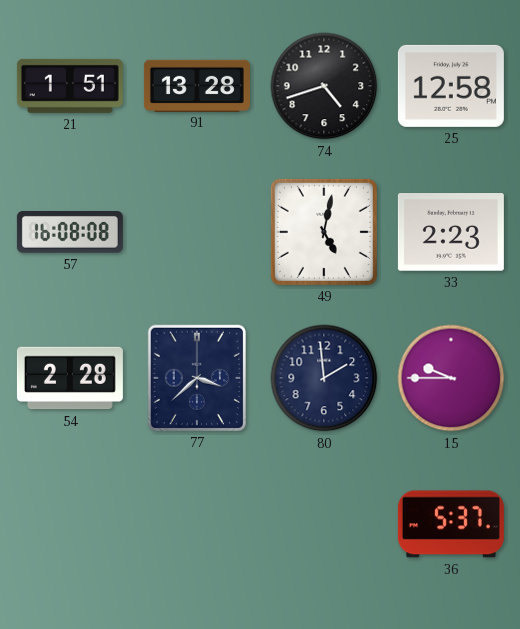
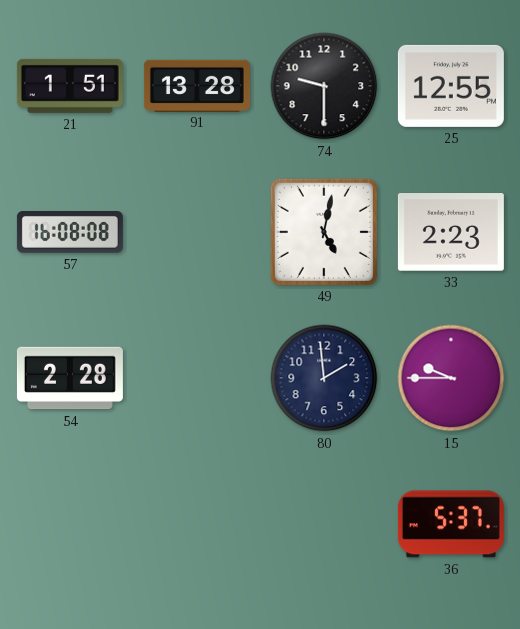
74: 4:42 -> 9:30 (324, 86)
25: 12:58 -> 12:55 (451, 86)
77: 3:38 -> none (197, 378)
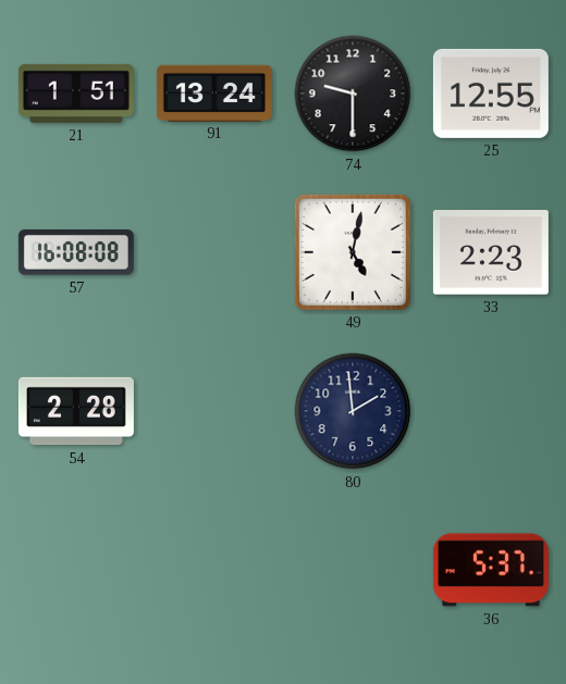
91: 13:28 -> 13:24 (214, 92)
15: 9:45 -> none (451, 378)
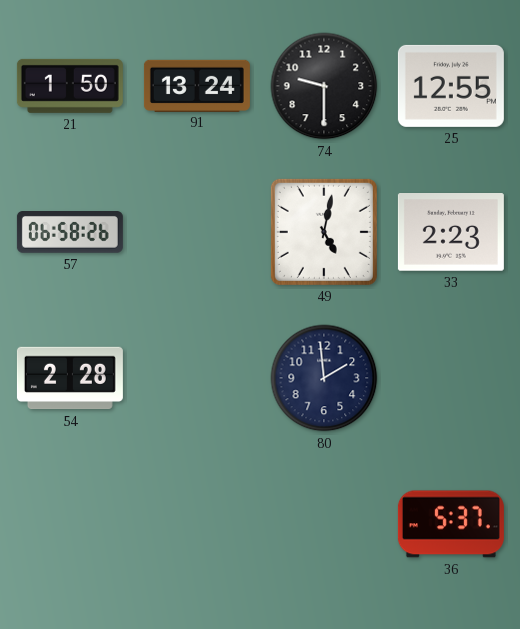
21: 1:51 -> 1:50 (70, 86)
57: 16:08 -> 06:58 (70, 233)
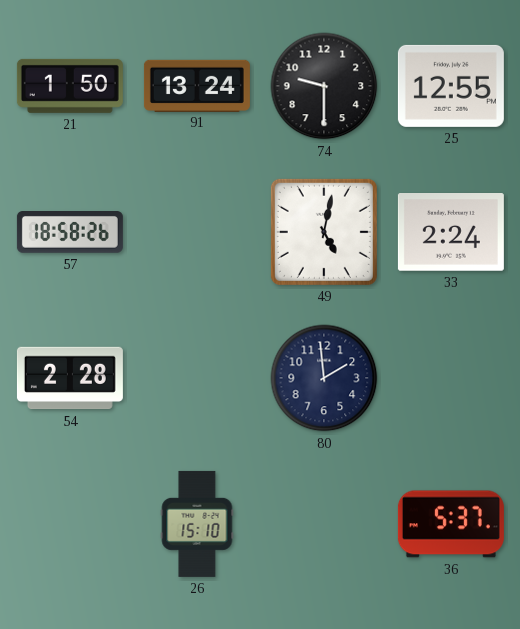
57: 06:58 -> 18:58 (70, 233)
33: 2:23 -> 2:24 (451, 233)
26: none -> 15:10 (197, 524)
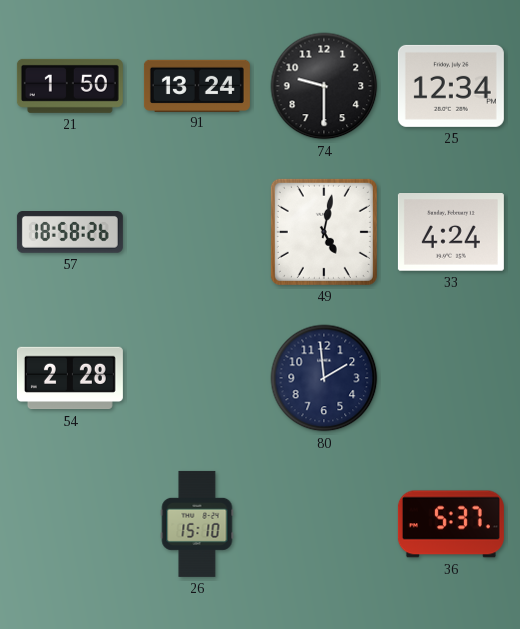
25: 12:55 -> 12:34 (451, 86)
33: 2:24 -> 4:24 (451, 233)
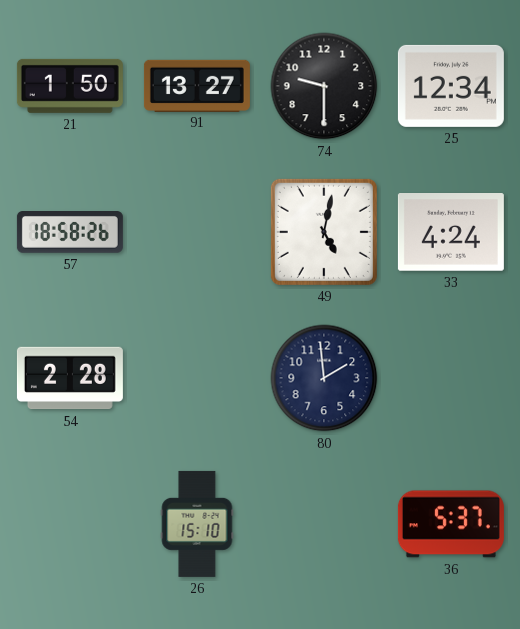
91: 13:24 -> 13:27 (197, 85)
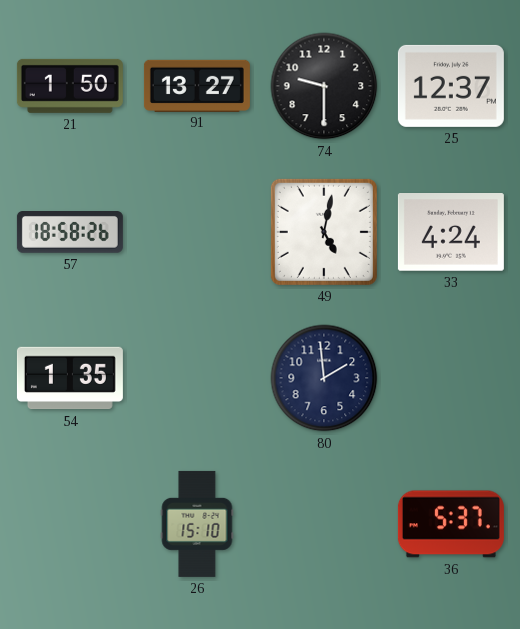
25: 12:34 -> 12:37 (451, 86)
54: 2:28 -> 1:35 (70, 378)
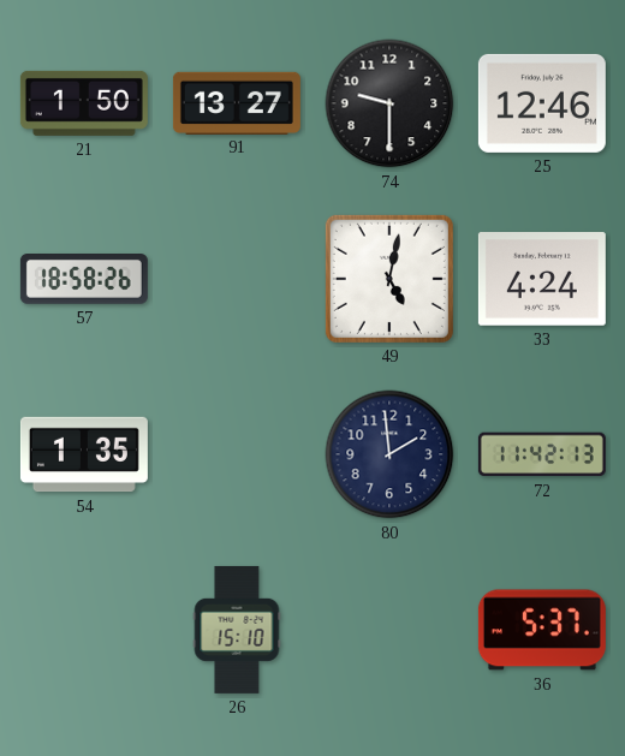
25: 12:37 -> 12:46 (542, 103)
72: none -> 11:42 (542, 454)
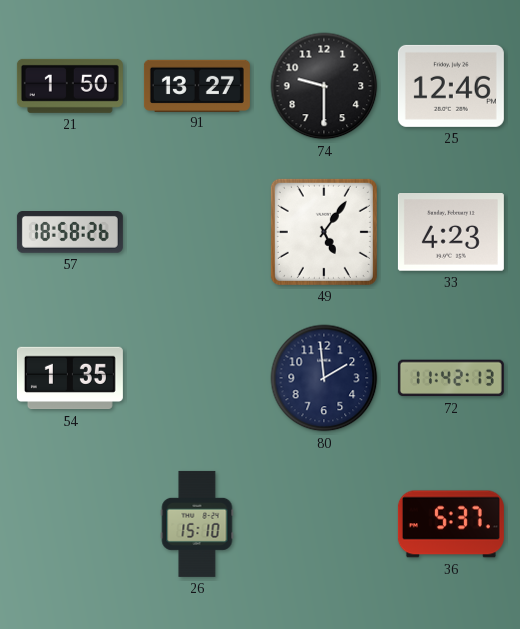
49: 5:02 -> 5:06 (324, 232)
33: 4:24 -> 4:23 (451, 233)
